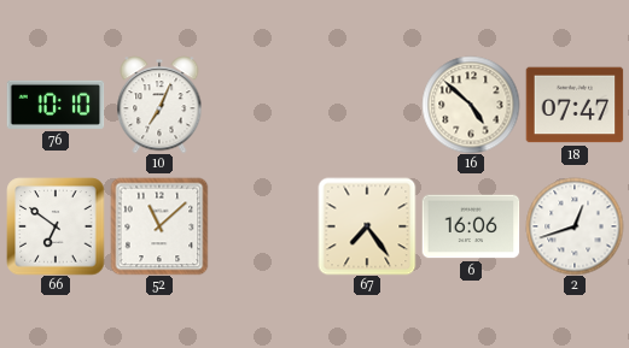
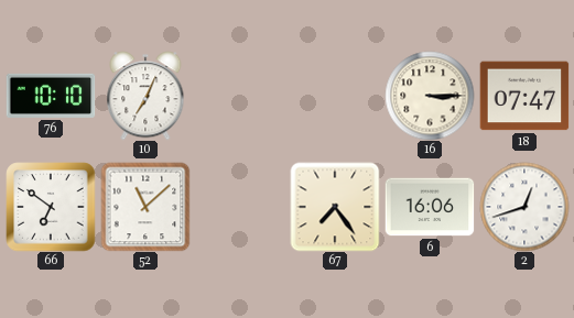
16: 4:52 -> 3:15 (430, 96)
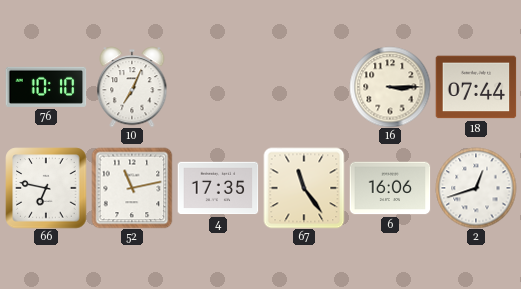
18: 07:47 -> 07:44 (476, 87)
66: 6:51 -> 6:47 (46, 188)
52: 11:08 -> 11:13 (132, 188)
4: none -> 17:35 (218, 188)
67: 7:24 -> 11:24 (304, 188)
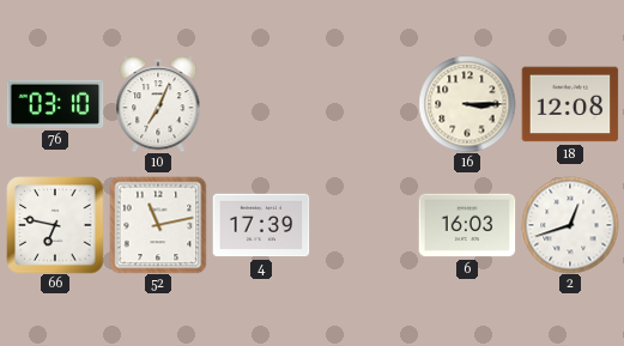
76: 10:10 -> 03:10 (55, 104)
18: 07:44 -> 12:08 (570, 104)
4: 17:35 -> 17:39 (261, 225)
67: 11:24 -> none (304, 188)
6: 16:06 -> 16:03 (467, 225)
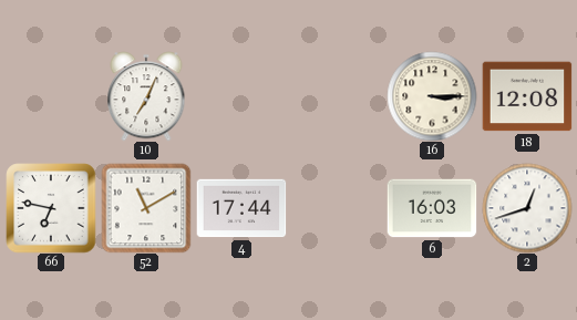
76: 03:10 -> none (55, 104)
52: 11:13 -> 11:10 (146, 208)
4: 17:39 -> 17:44 (241, 208)
